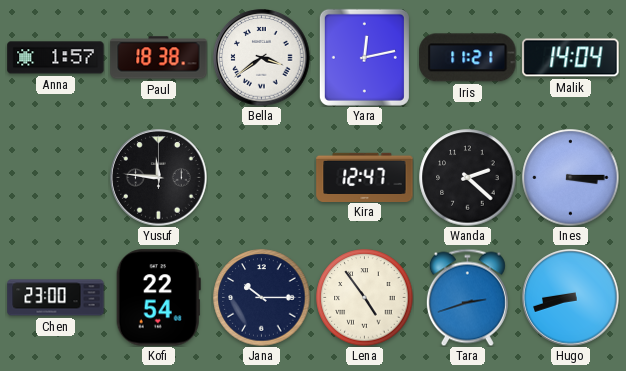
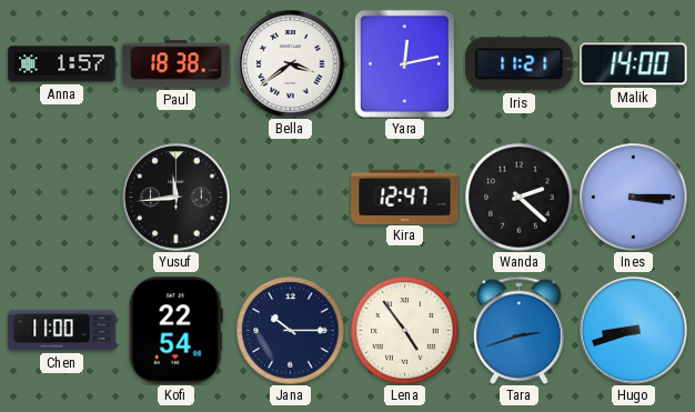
Malik: 14:04 -> 14:00 (634, 64)
Yusuf: 11:46 -> 11:44 (177, 198)
Chen: 23:00 -> 11:00 (62, 331)
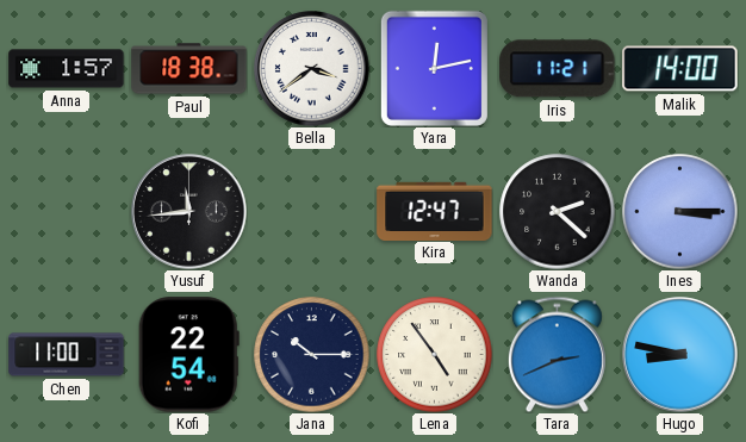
Tara: 2:42 -> 2:41 (557, 354)
Hugo: 8:42 -> 8:47 (680, 355)
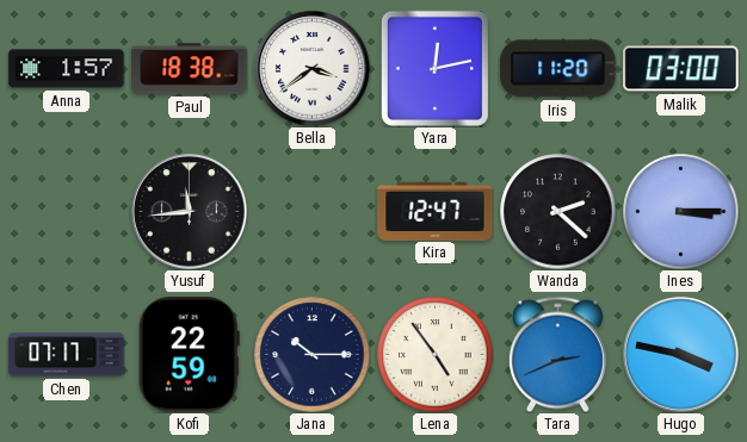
Iris: 11:21 -> 11:20 (558, 69)
Malik: 14:00 -> 03:00 (681, 69)
Chen: 11:00 -> 07:17 (67, 355)
Kofi: 22:54 -> 22:59 (189, 355)
Hugo: 8:47 -> 3:47 (681, 355)
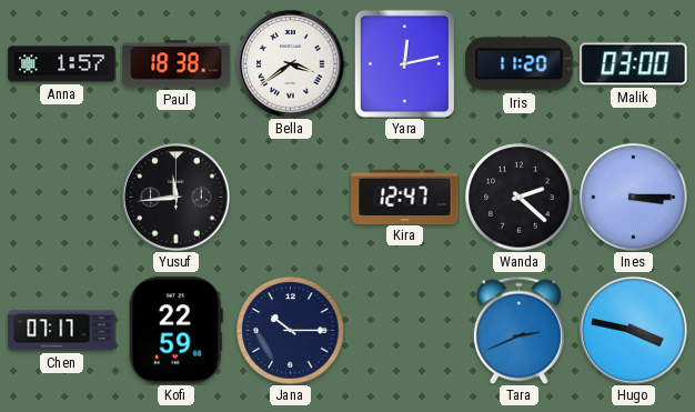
Lena: 4:54 -> none (436, 355)
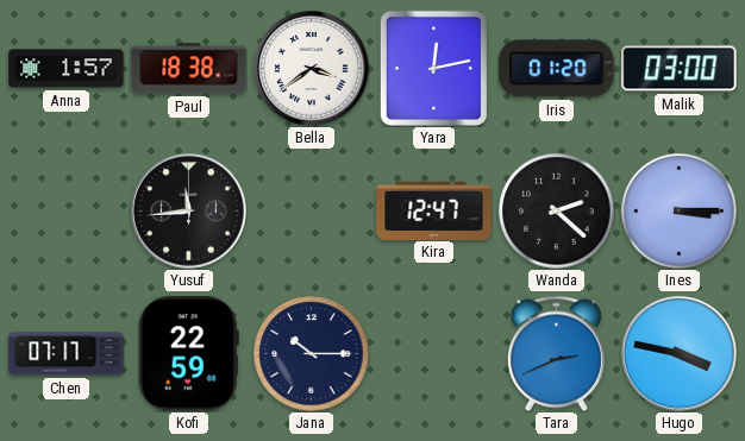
Iris: 11:20 -> 01:20 (557, 69)
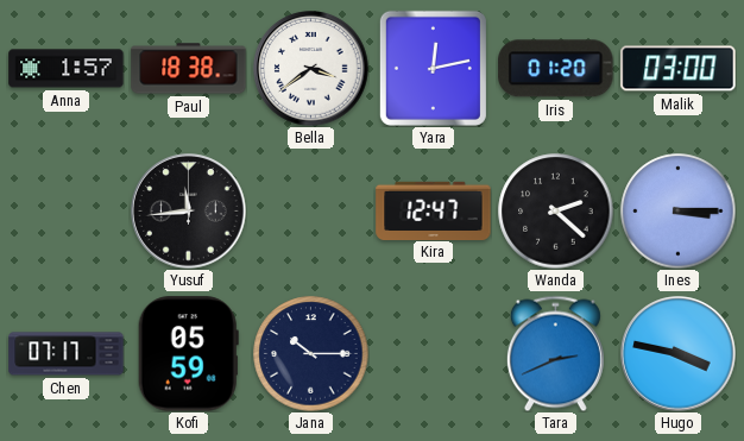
Kofi: 22:59 -> 05:59 (188, 354)
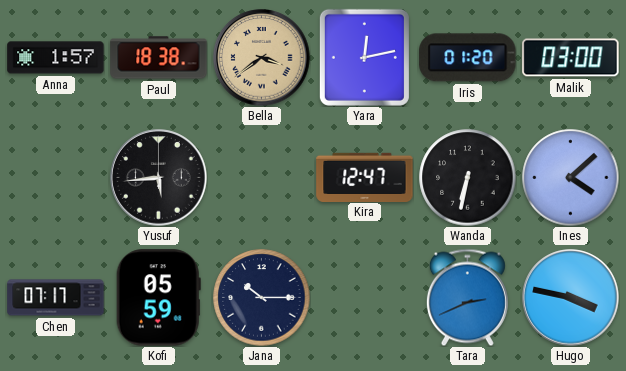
Bella dial: white -> champagne (262, 58)
Yusuf: 11:44 -> 5:44 (159, 178)
Wanda: 2:22 -> 6:32 (468, 178)
Ines: 3:15 -> 4:08 (571, 178)
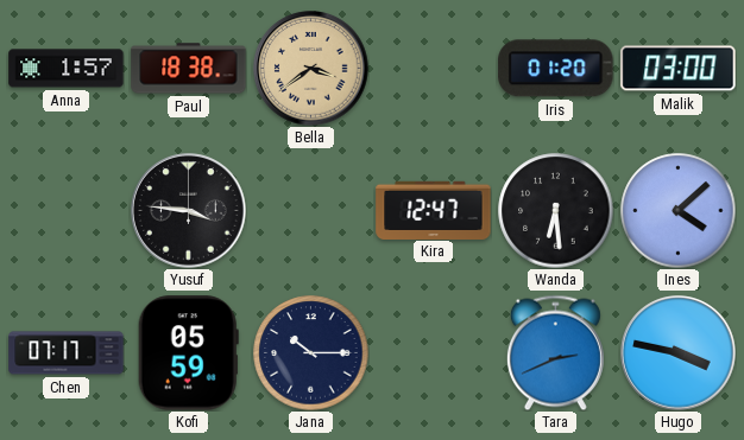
Yara: 12:13 -> none (364, 57)
Yusuf: 5:44 -> 3:46 (189, 211)
Wanda: 6:32 -> 6:29 (556, 211)
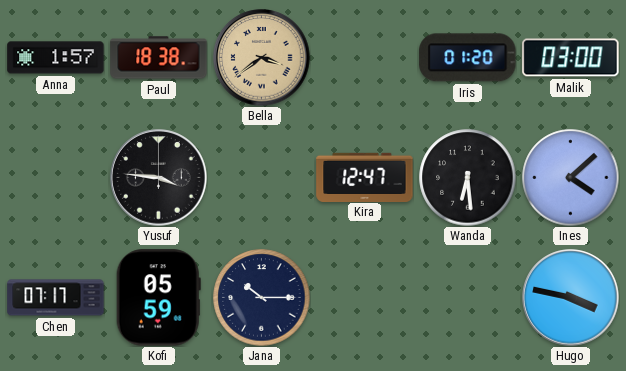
Tara: 2:41 -> none (555, 352)
